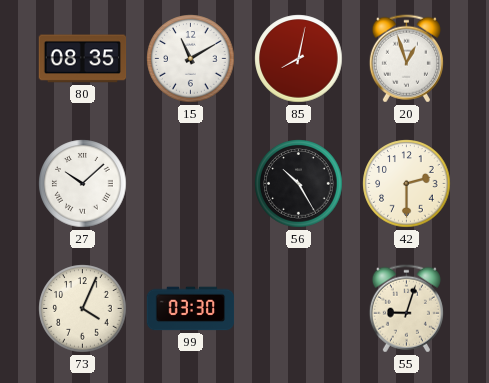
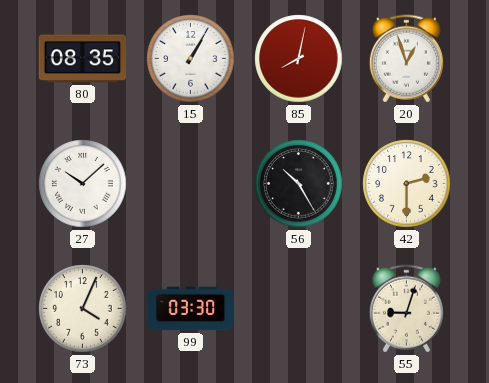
15: 11:10 -> 1:05 (191, 59)
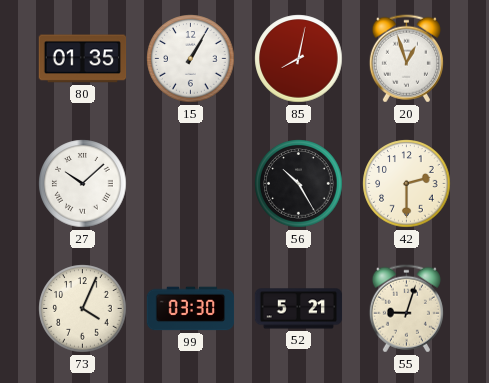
80: 08:35 -> 01:35 (83, 59)
52: none -> 5:21 (299, 309)
